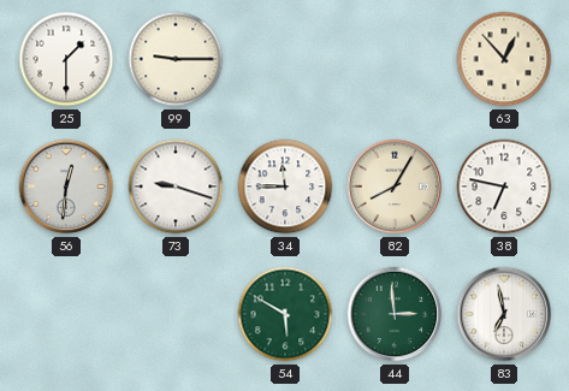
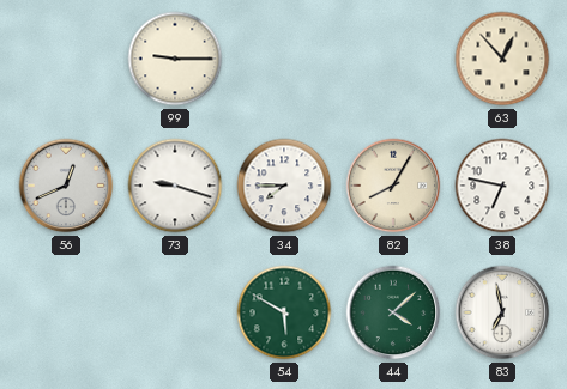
25: 1:30 -> none (66, 59)
56: 12:31 -> 12:41 (66, 186)
34: 11:45 -> 7:45 (284, 186)
44: 2:59 -> 4:08 (393, 312)
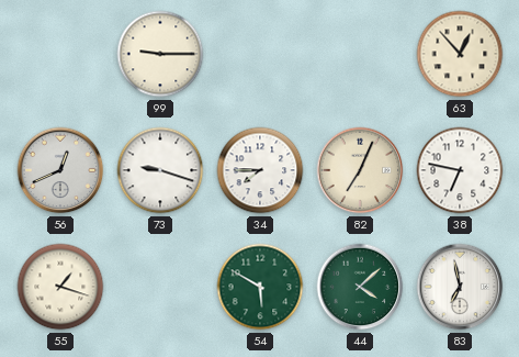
82: 8:05 -> 7:04 (360, 170)
55: none -> 1:18 (60, 287)
